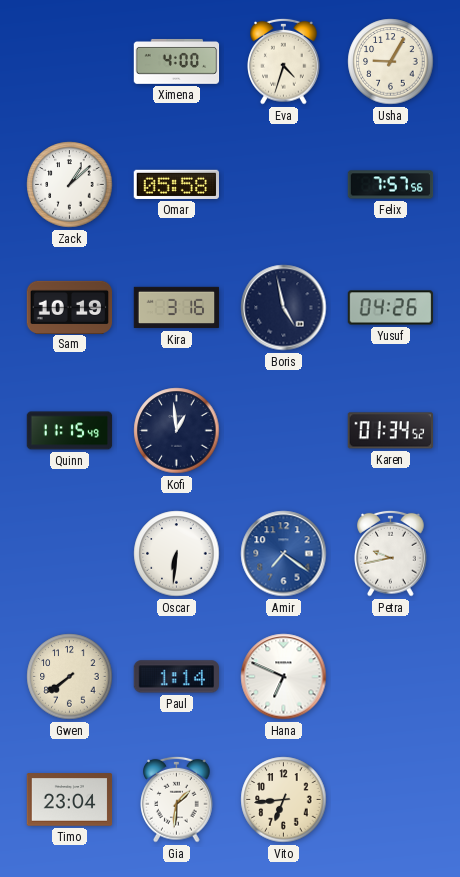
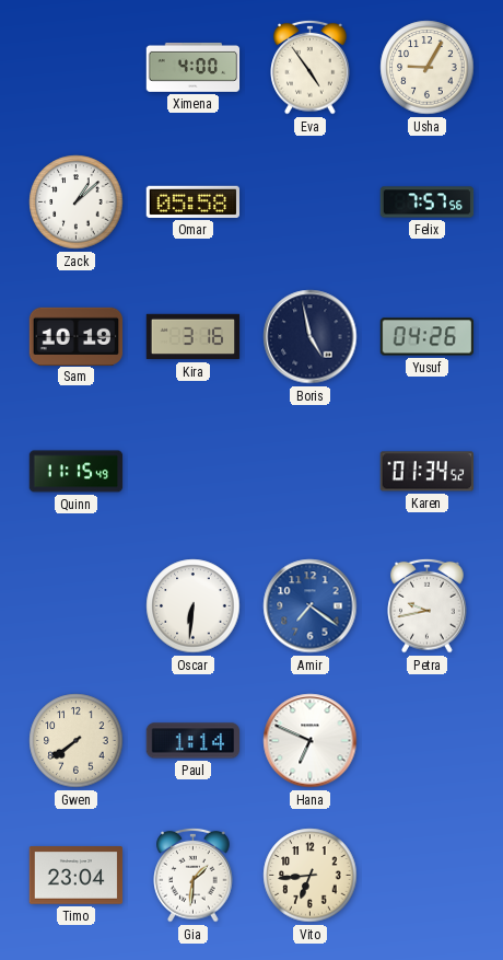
Eva: 4:33 -> 4:54 (311, 67)
Kofi: 12:59 -> none (177, 431)
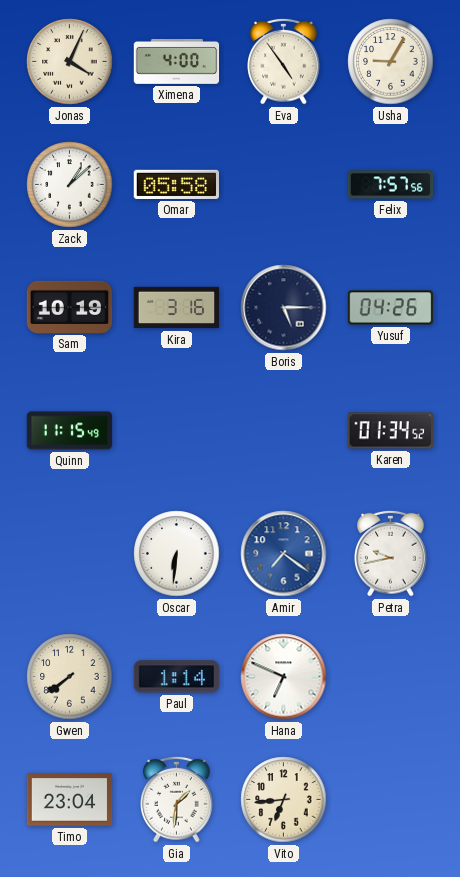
Jonas: none -> 4:04 (70, 62)
Boris: 4:58 -> 5:15 (284, 308)
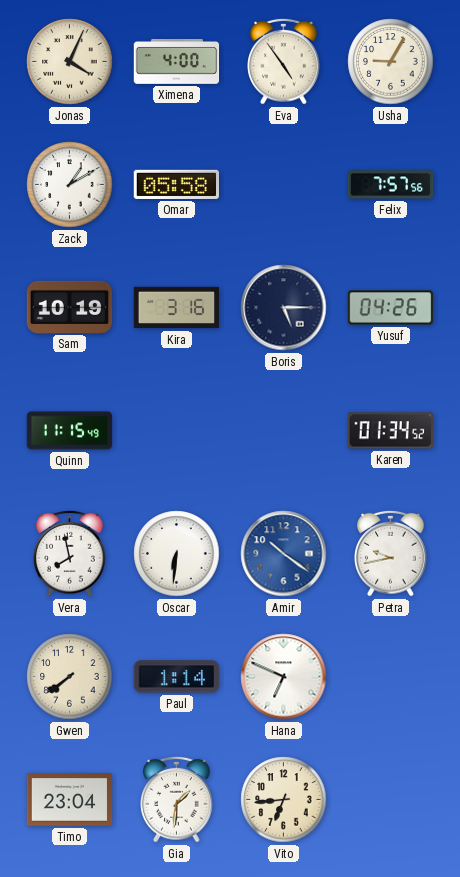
Zack: 1:08 -> 1:10 (70, 185)
Vera: none -> 7:58 (70, 553)
Amir: 7:21 -> 10:21 (284, 554)
